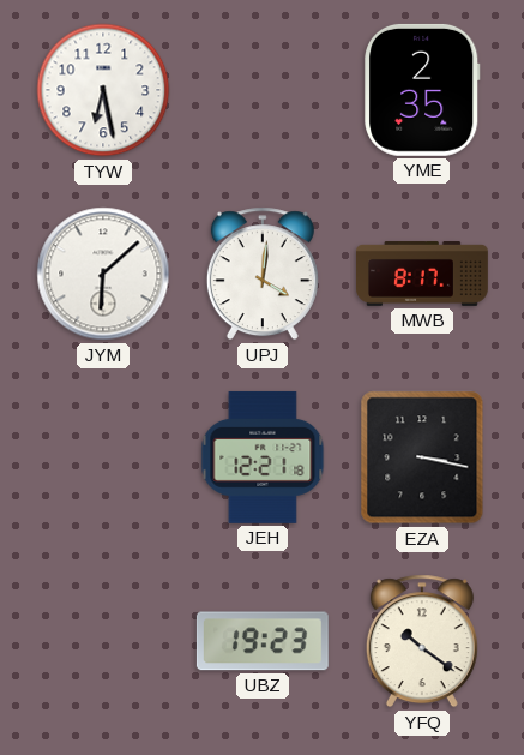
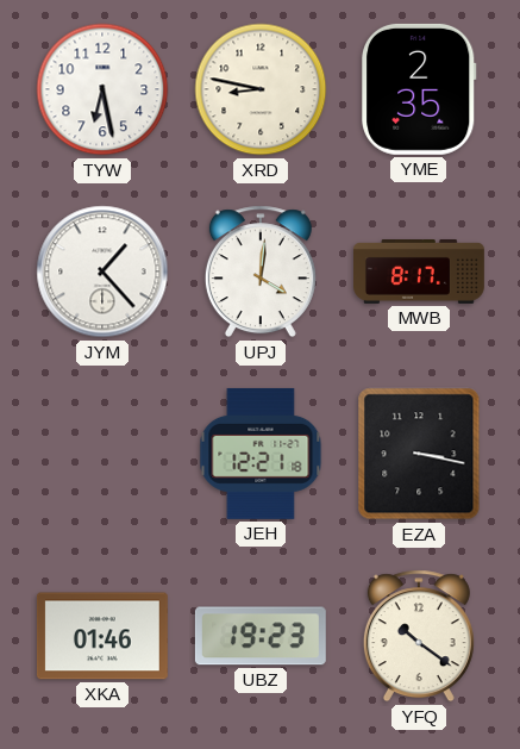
XRD: none -> 8:47 (261, 89)
JYM: 6:08 -> 1:23 (102, 271)
XKA: none -> 01:46 (102, 636)
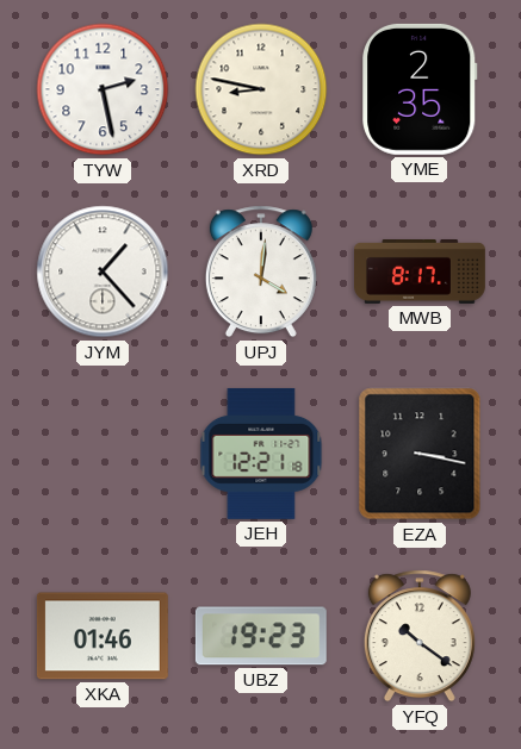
TYW: 6:28 -> 2:28 (103, 89)
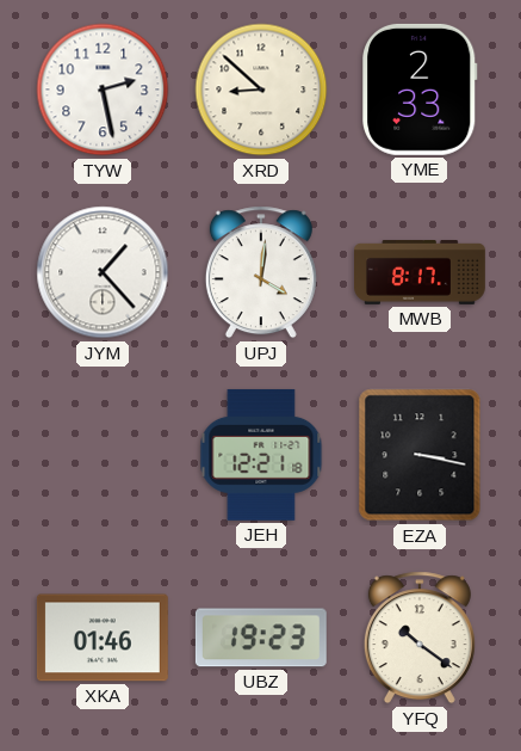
XRD: 8:47 -> 8:52 (261, 90)
YME: 2:35 -> 2:33 (420, 90)
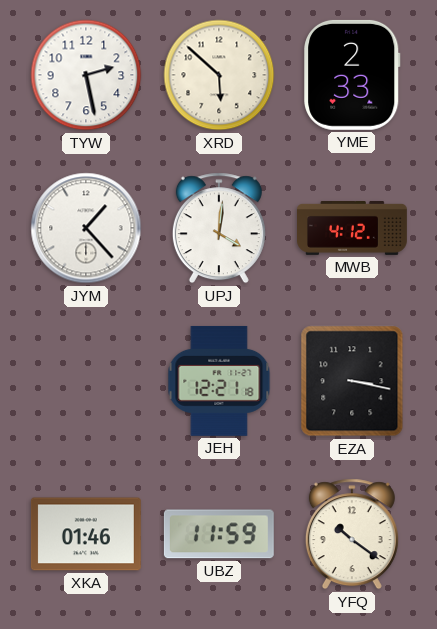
XRD: 8:52 -> 5:52 (219, 75)
MWB: 8:17 -> 4:12 (353, 229)
UBZ: 19:23 -> 11:59 (219, 534)
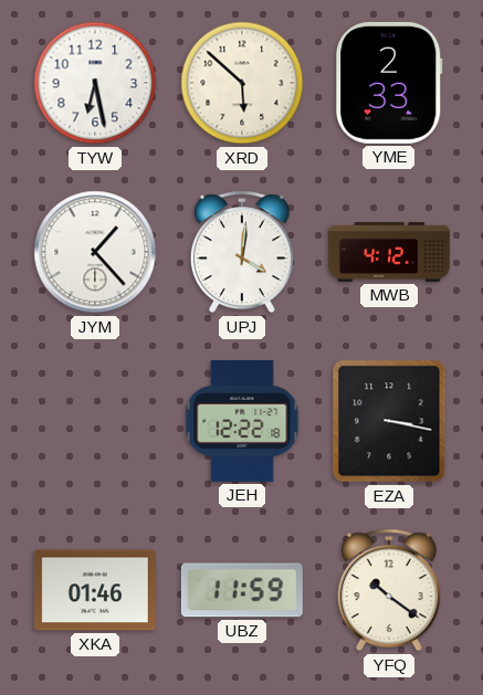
TYW: 2:28 -> 6:28 (95, 83)
JEH: 12:21 -> 12:22 (242, 421)
